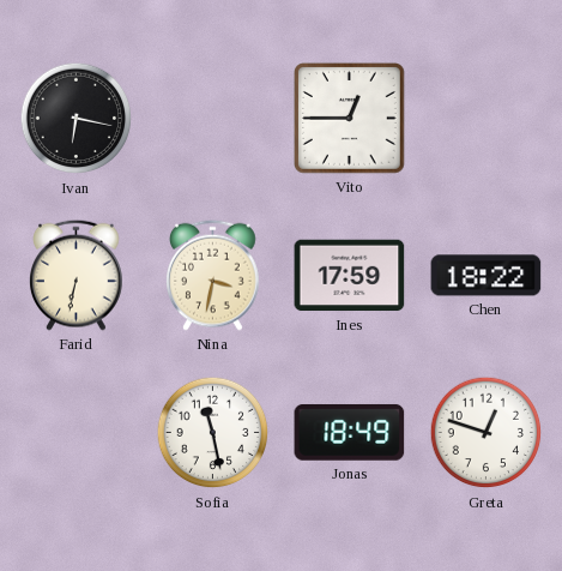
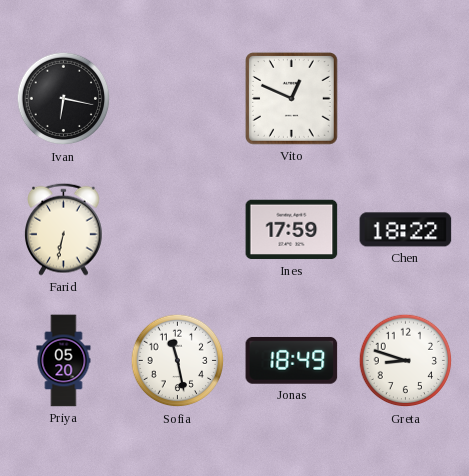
Vito: 12:45 -> 12:49 (292, 99)
Nina: 3:32 -> none (213, 275)
Priya: none -> 05:20 (64, 361)
Greta: 12:48 -> 8:48 (406, 361)
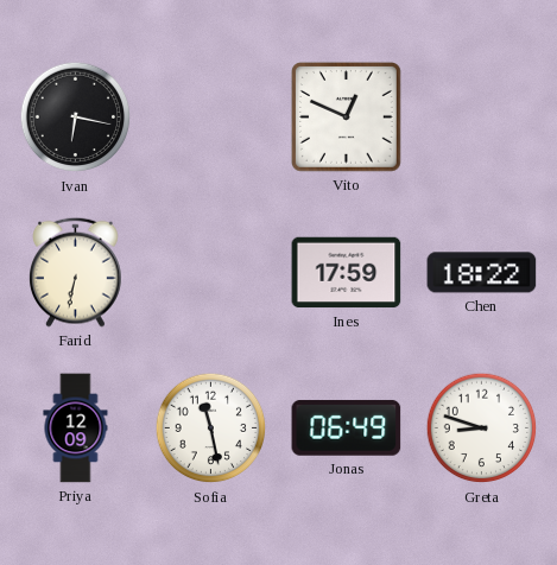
Priya: 05:20 -> 12:09 (76, 428)
Jonas: 18:49 -> 06:49 (347, 427)
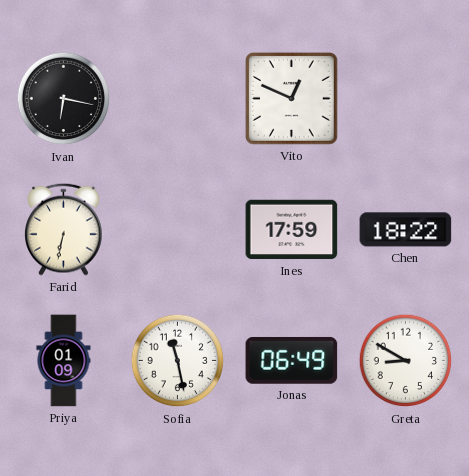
Priya: 12:09 -> 01:09 (64, 361)
Greta: 8:48 -> 8:50 (406, 361)
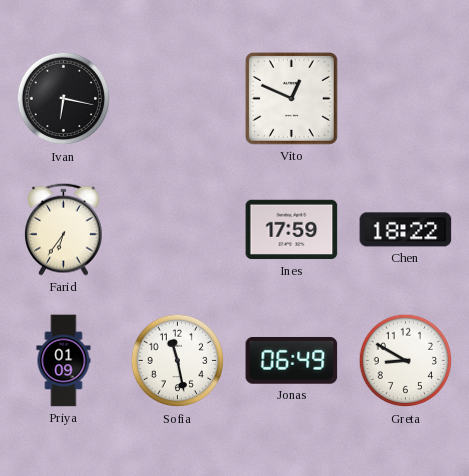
Farid: 6:32 -> 6:36 (64, 229)
